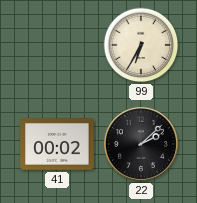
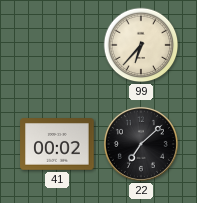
99: 6:35 -> 6:37 (141, 45)
22: 2:08 -> 7:08 (141, 144)
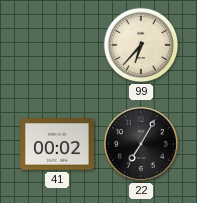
22: 7:08 -> 7:05 (141, 144)
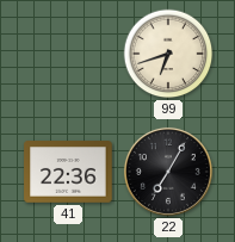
99: 6:37 -> 6:42 (168, 54)
41: 00:02 -> 22:36 (68, 172)
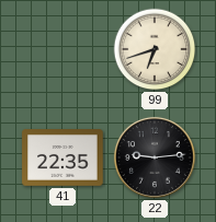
41: 22:36 -> 22:35 (62, 157)
22: 7:05 -> 9:14 (155, 157)
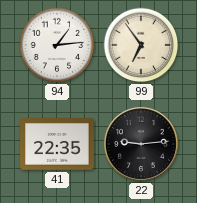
94: none -> 1:14 (57, 45)
99: 6:42 -> 6:54 (141, 45)
